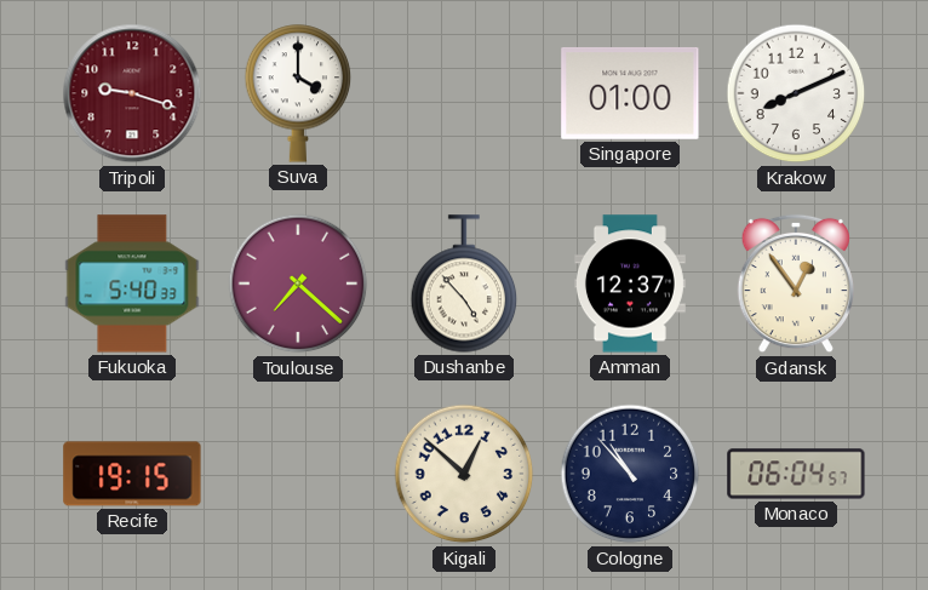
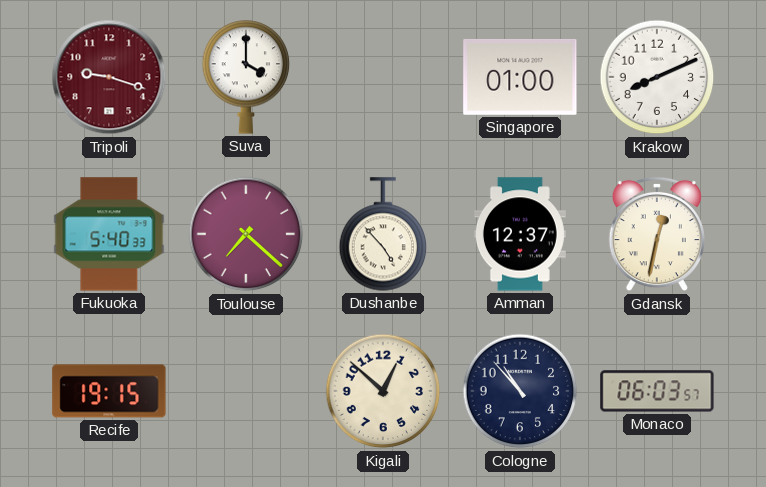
Gdansk: 12:54 -> 12:32 (657, 234)
Monaco: 06:04 -> 06:03 (657, 391)
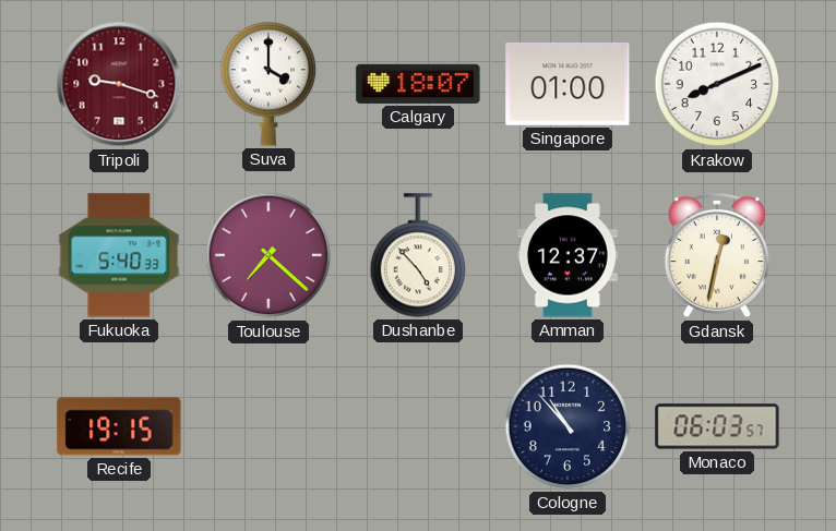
Calgary: none -> 18:07 (418, 84)
Kigali: 12:52 -> none (383, 391)
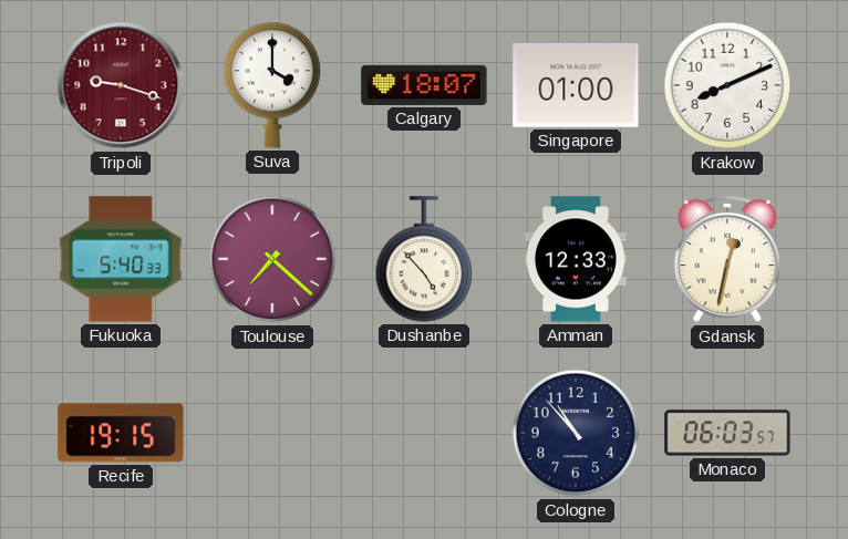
Amman: 12:37 -> 12:33 (576, 259)
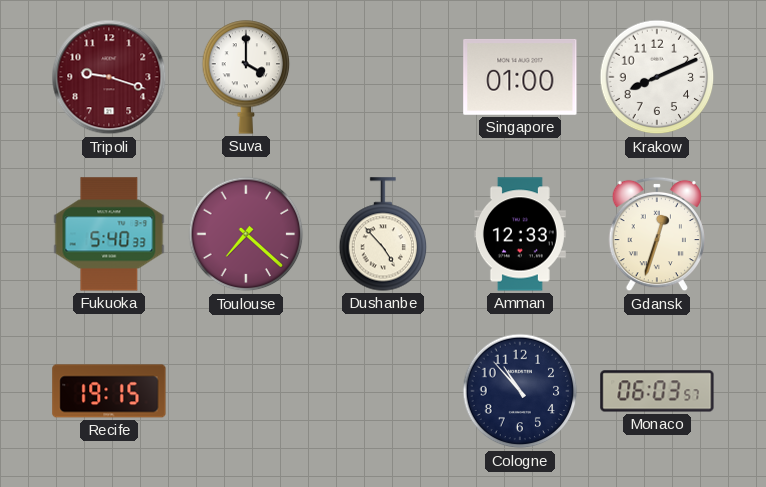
Calgary: 18:07 -> none (424, 85)
Gdansk: 12:32 -> 12:33 (657, 234)
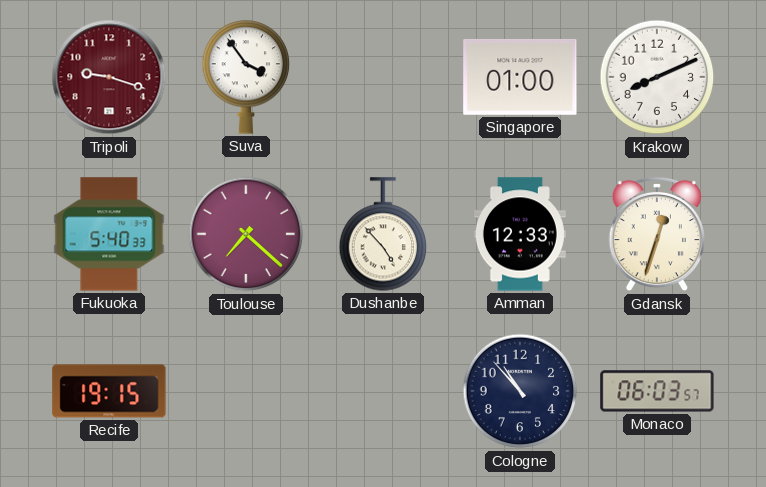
Suva: 4:00 -> 3:54 (246, 77)
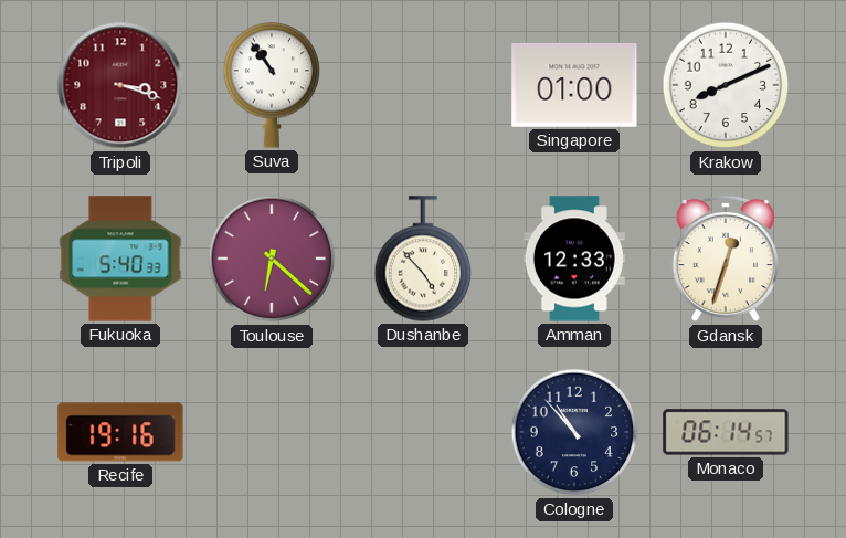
Tripoli: 9:18 -> 3:18 (120, 85)
Suva: 3:54 -> 10:54 (272, 85)
Toulouse: 7:22 -> 6:22 (272, 259)
Recife: 19:15 -> 19:16 (120, 432)
Monaco: 06:03 -> 06:14 (726, 432)
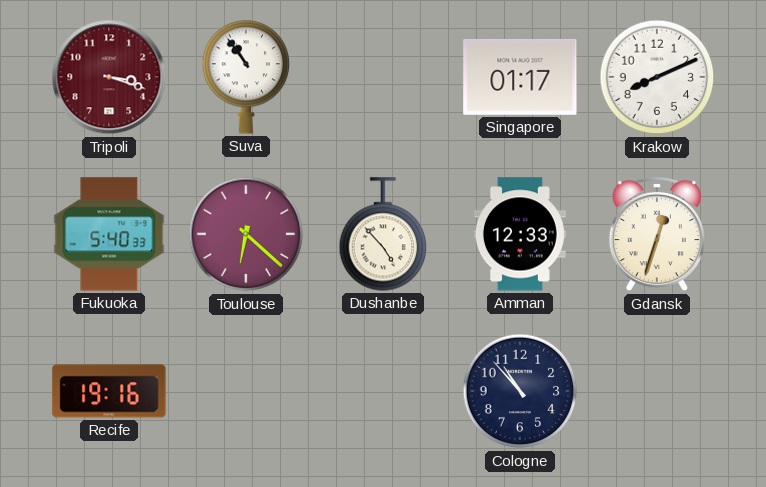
Singapore: 01:00 -> 01:17 (520, 77)
Monaco: 06:14 -> none (726, 432)
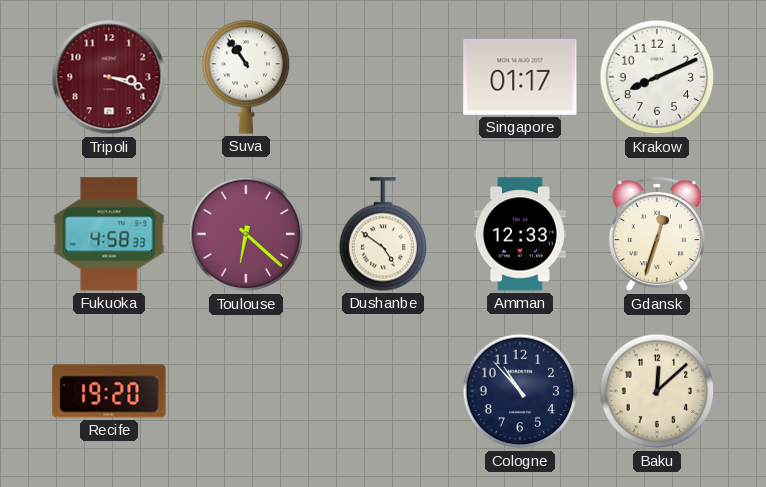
Fukuoka: 5:40 -> 4:58 (109, 234)
Dushanbe: 4:53 -> 4:51 (383, 234)
Recife: 19:16 -> 19:20 (109, 391)
Baku: none -> 12:08 (657, 391)
